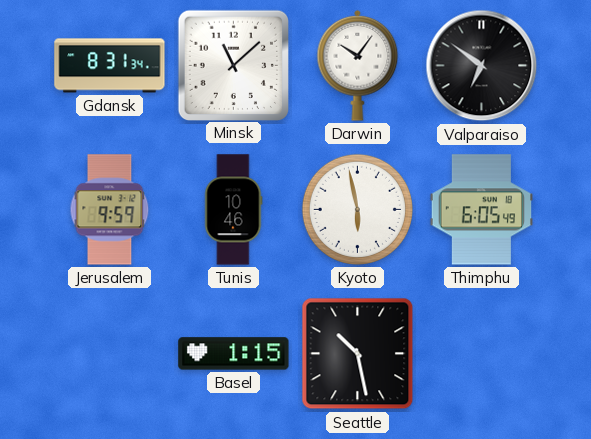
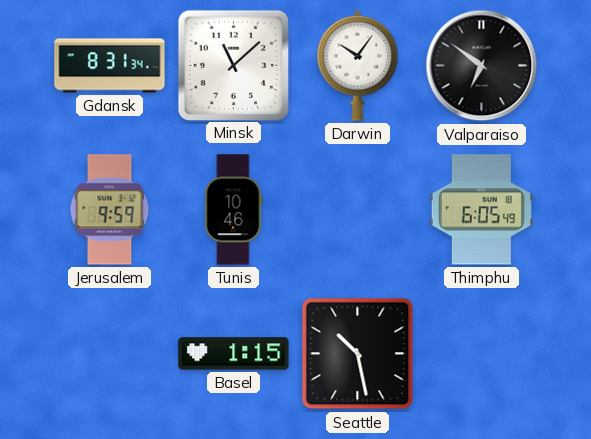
Kyoto: 5:58 -> none (357, 209)
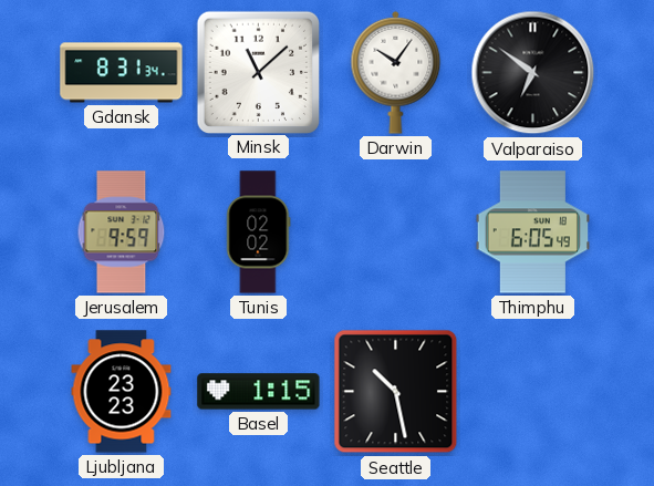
Tunis: 10:46 -> 02:02 (258, 232)
Ljubljana: none -> 23:23 (122, 392)
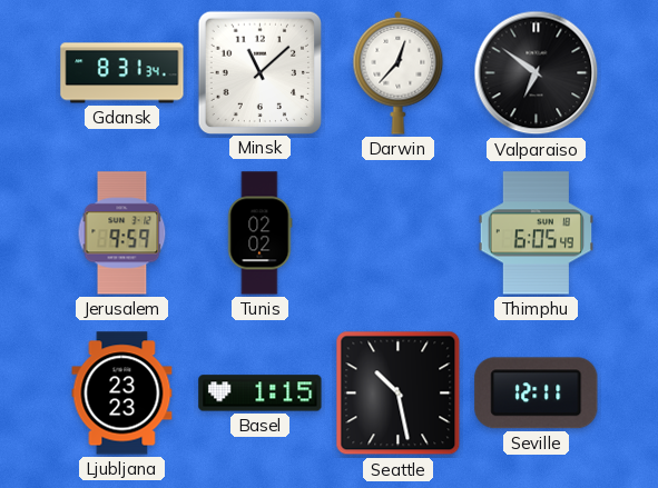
Darwin: 10:06 -> 12:37 (399, 72)
Seville: none -> 12:11 (537, 394)
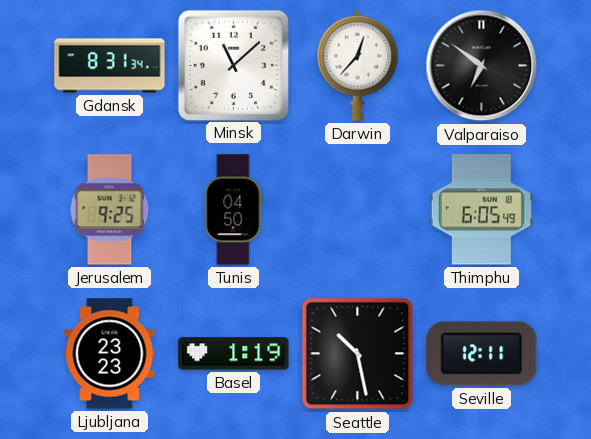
Jerusalem: 9:59 -> 9:25 (110, 210)
Tunis: 02:02 -> 04:50 (233, 210)
Basel: 1:15 -> 1:19 (234, 354)
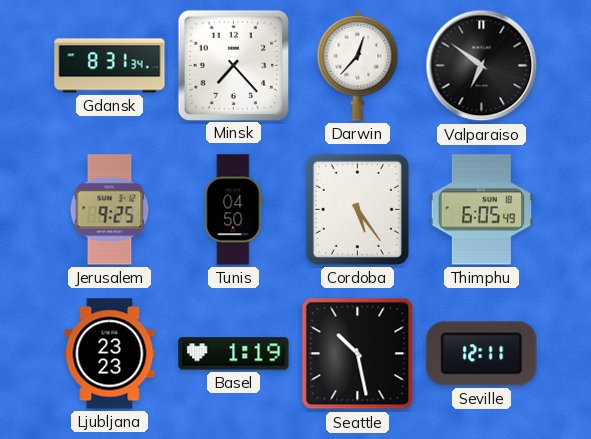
Minsk: 11:08 -> 7:23 (233, 65)
Cordoba: none -> 5:24 (357, 209)
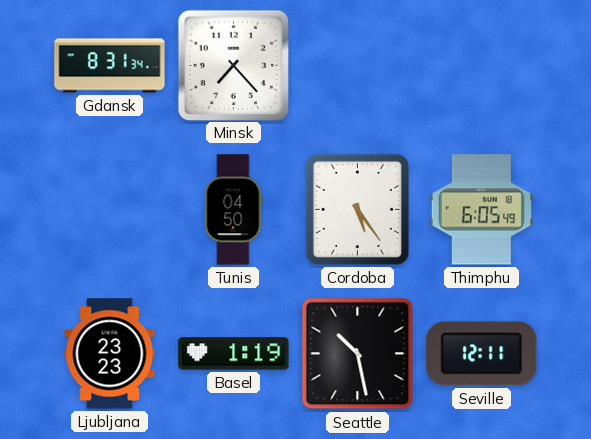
Darwin: 12:37 -> none (358, 65)
Valparaiso: 6:51 -> none (482, 66)
Jerusalem: 9:25 -> none (110, 210)
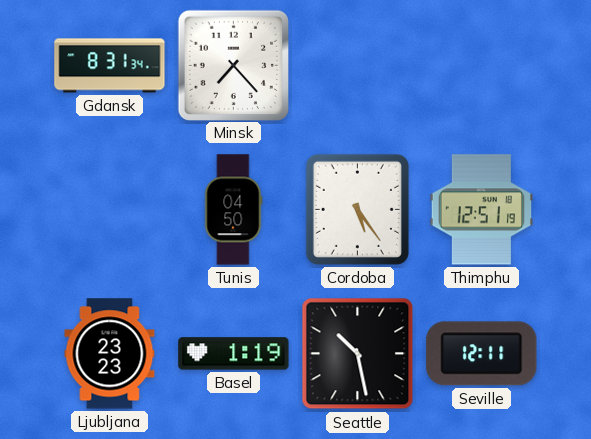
Thimphu: 6:05 -> 12:51 (481, 210)
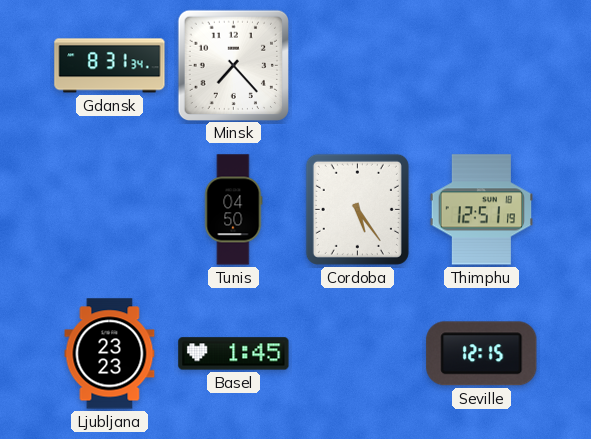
Basel: 1:19 -> 1:45 (234, 354)
Seattle: 10:28 -> none (358, 354)
Seville: 12:11 -> 12:15 (482, 354)
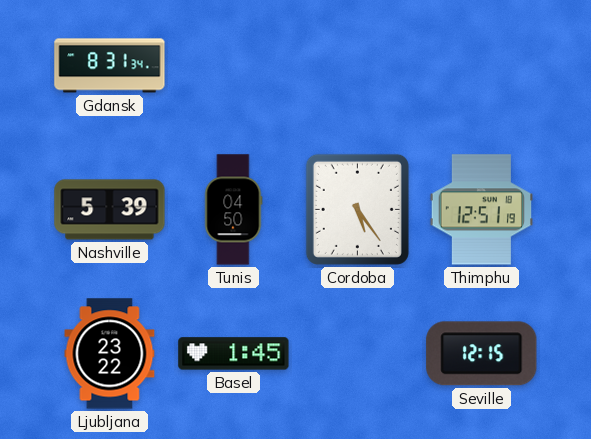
Minsk: 7:23 -> none (233, 65)
Nashville: none -> 5:39 (110, 210)
Ljubljana: 23:23 -> 23:22 (110, 354)
